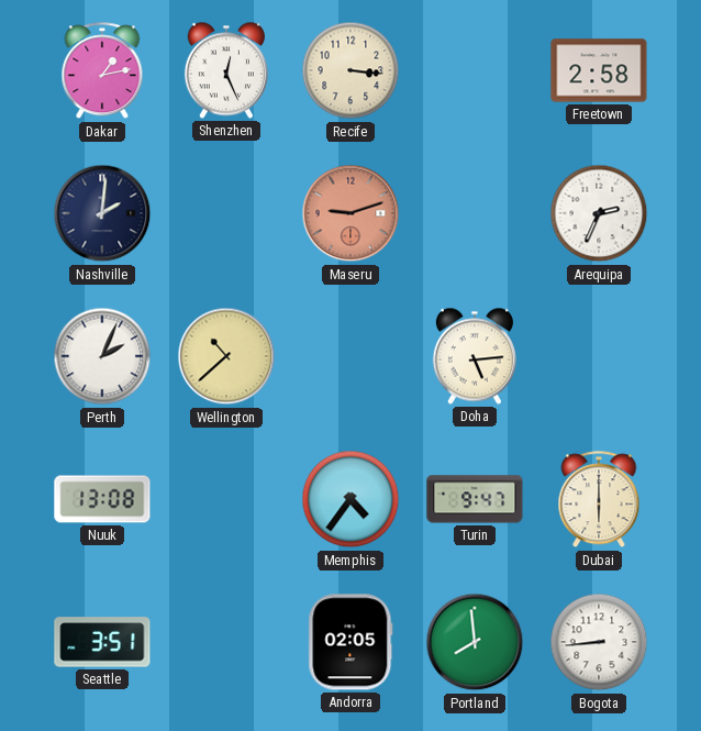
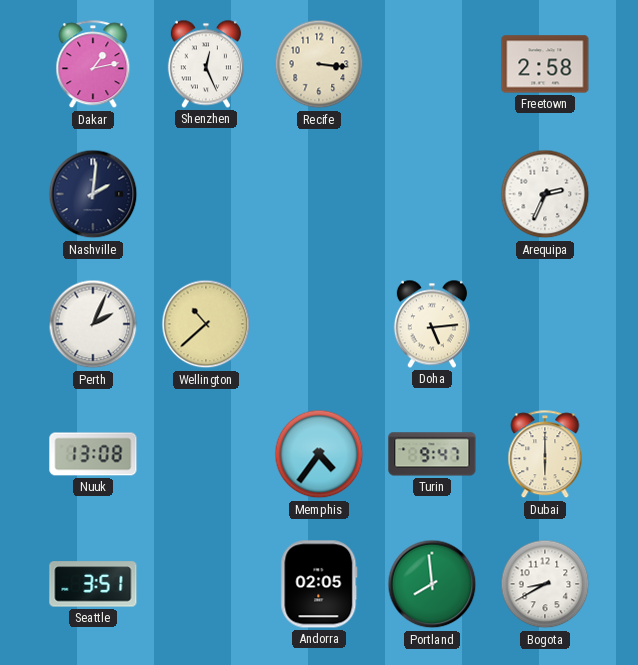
Maseru: 9:12 -> none (350, 213)
Bogota: 8:44 -> 8:40 (545, 584)
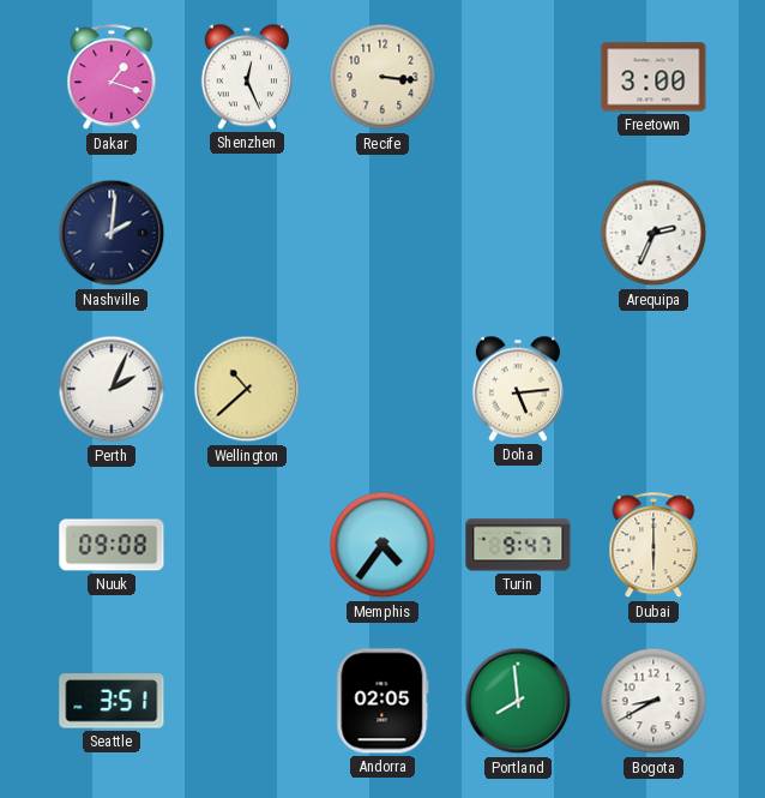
Dakar: 1:13 -> 1:18 (112, 78)
Freetown: 2:58 -> 3:00 (653, 77)
Nuuk: 13:08 -> 09:08 (112, 545)
